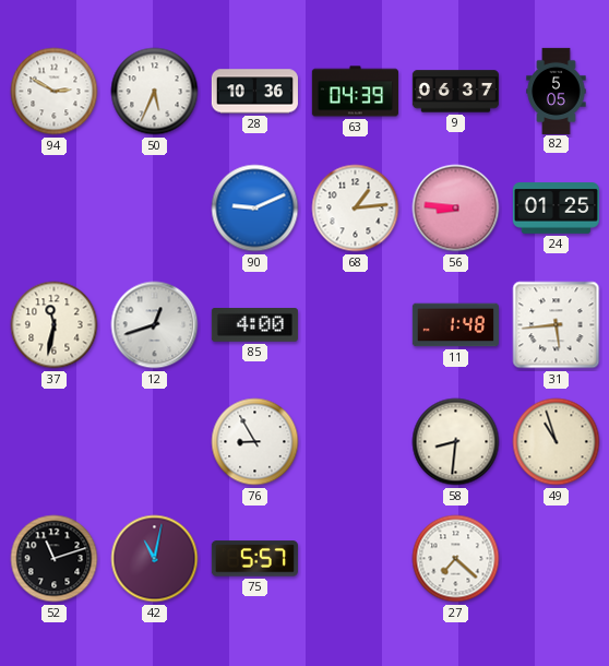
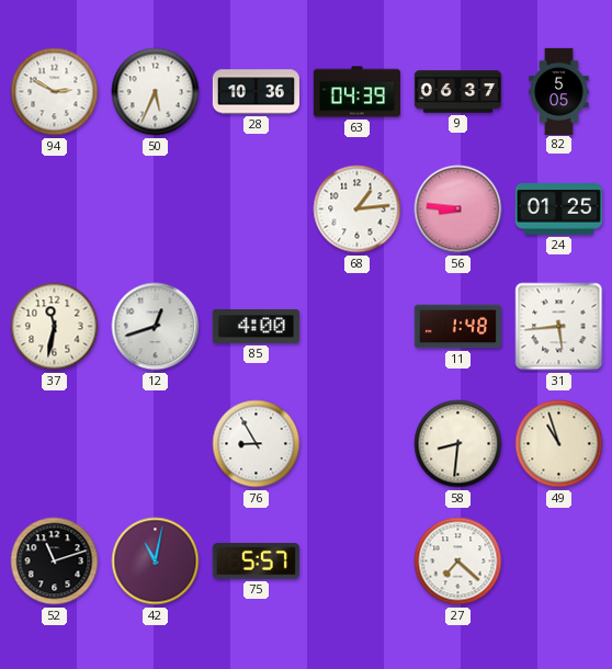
90: 9:11 -> none (255, 209)
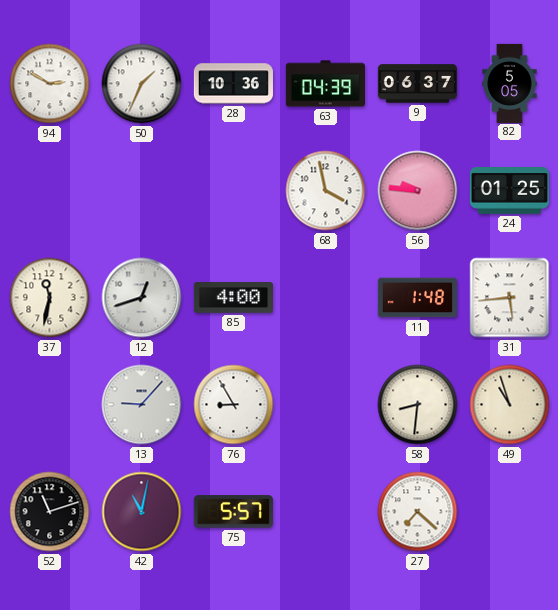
50: 5:34 -> 1:34 (142, 84)
68: 1:14 -> 3:58 (326, 191)
56: 8:46 -> 9:46 (418, 191)
13: none -> 9:07 (142, 405)
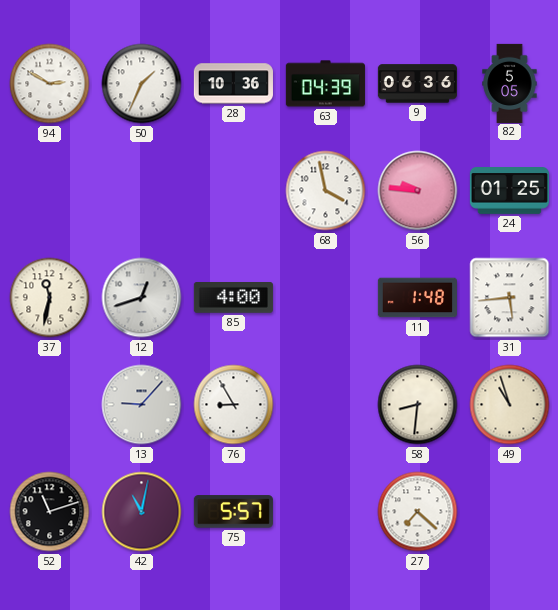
9: 06:37 -> 06:36 (417, 84)
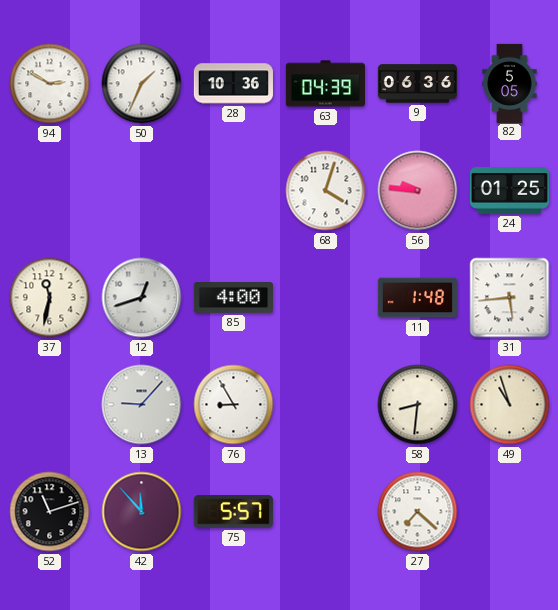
68: 3:58 -> 4:03 (326, 191)
42: 11:02 -> 11:53 (142, 512)
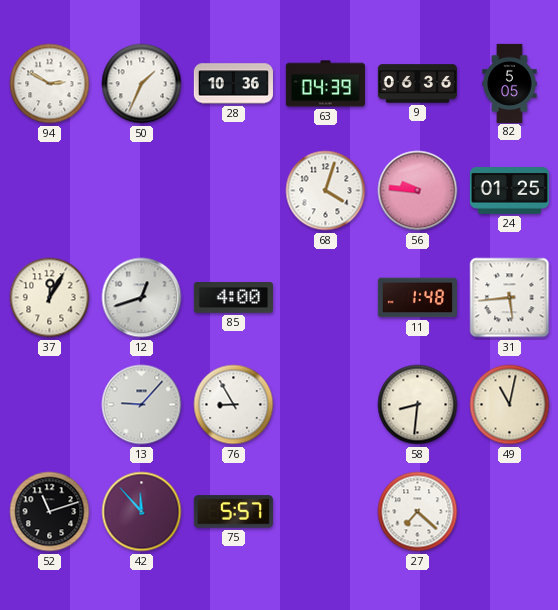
37: 11:32 -> 12:05 (50, 298)
49: 10:57 -> 11:02 (510, 405)
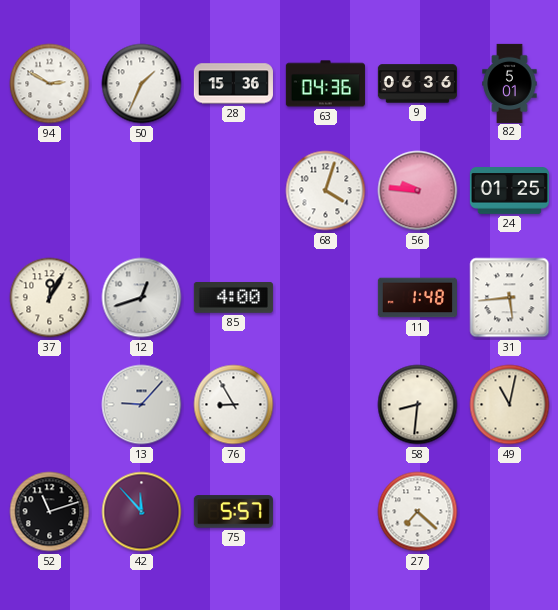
28: 10:36 -> 15:36 (233, 84)
63: 04:39 -> 04:36 (325, 84)
82: 5:05 -> 5:01 (510, 83)
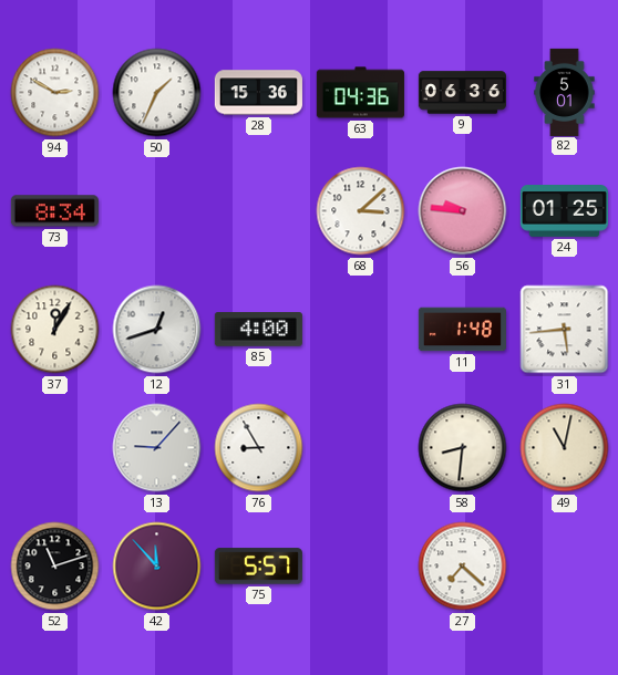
73: none -> 8:34 (54, 211)
68: 4:03 -> 3:08 (361, 211)
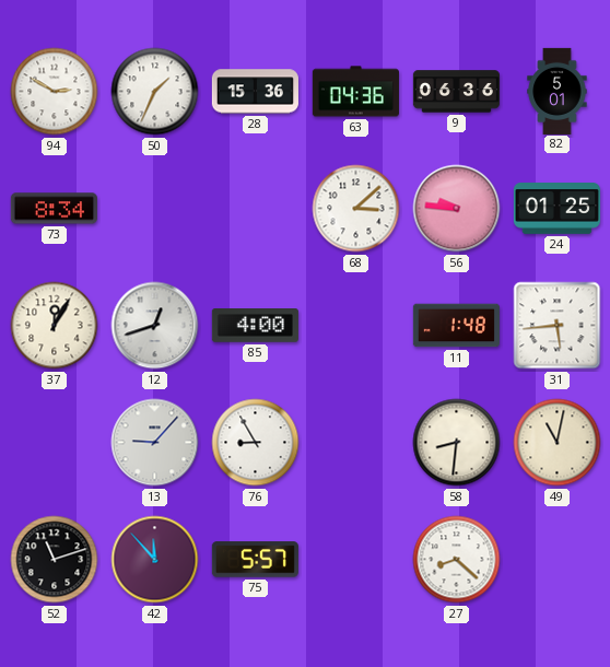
27: 7:22 -> 8:22 (457, 560)
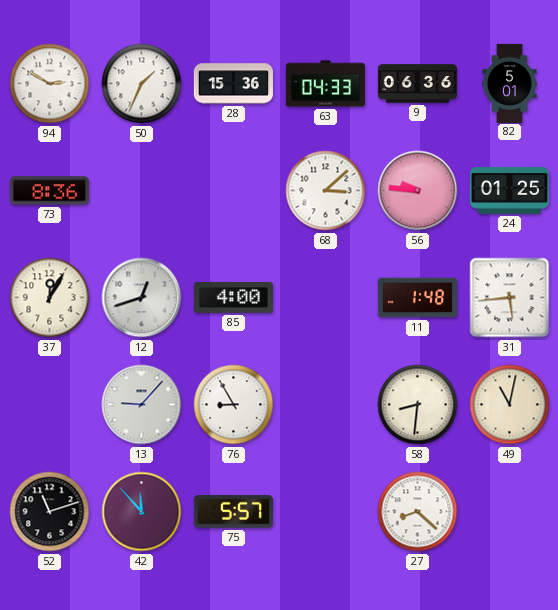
63: 04:36 -> 04:33 (325, 84)
73: 8:34 -> 8:36 (49, 191)
